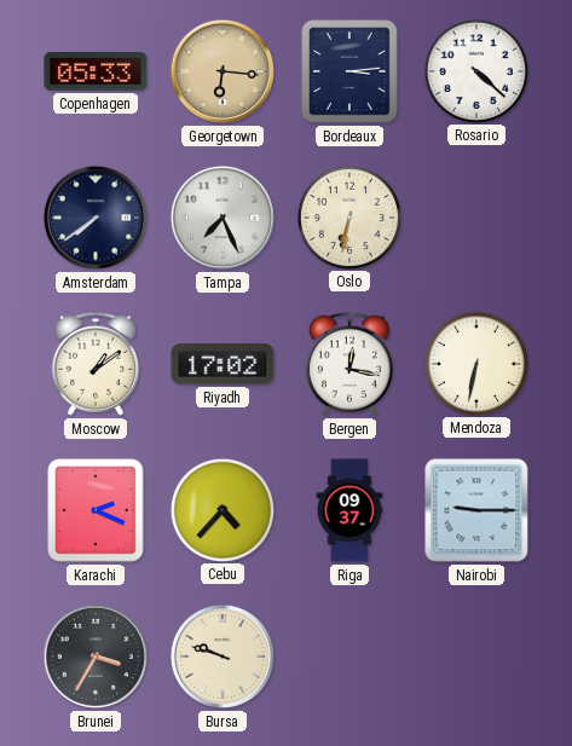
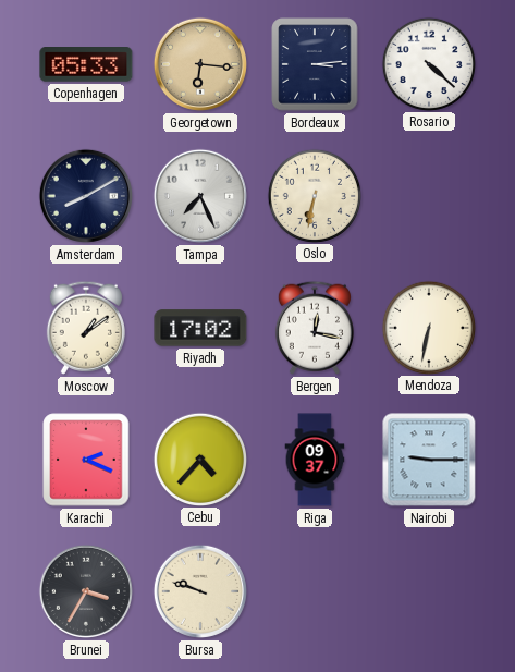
Amsterdam: 7:39 -> 8:10 (86, 196)
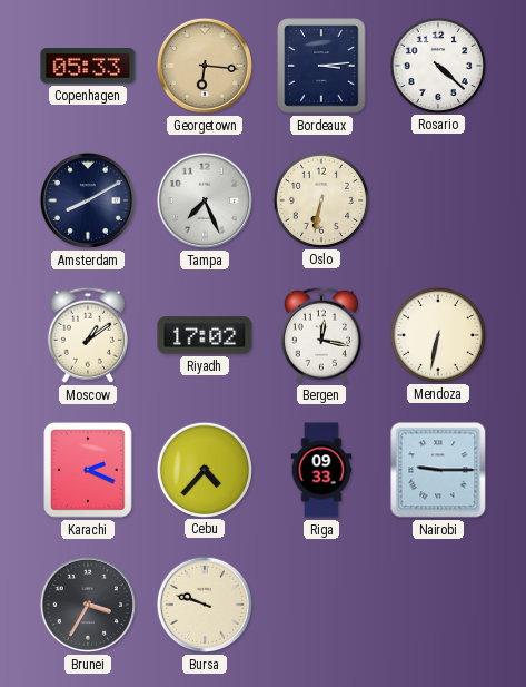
Riga: 09:37 -> 09:33 (321, 470)
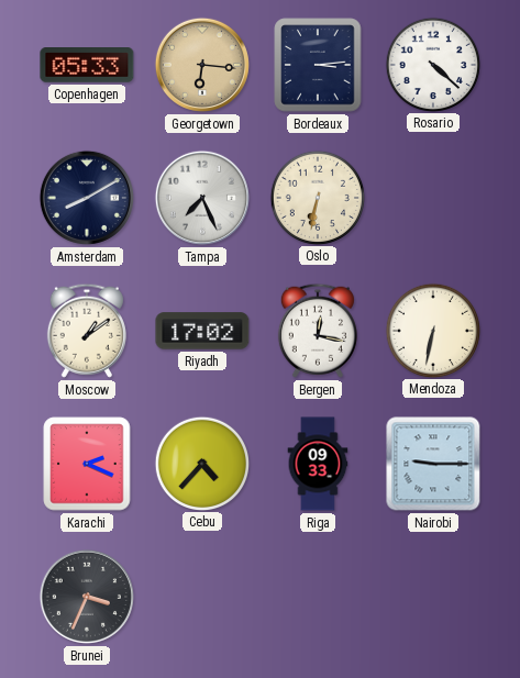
Brunei: 3:35 -> 3:34 (87, 597)
Bursa: 9:48 -> none (205, 605)
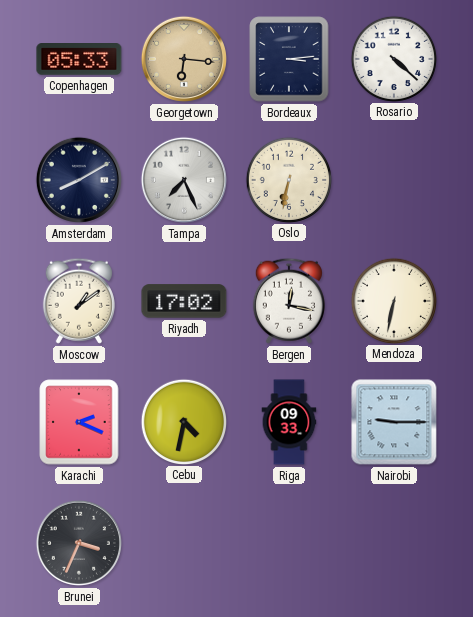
Cebu: 4:37 -> 4:32 (183, 421)
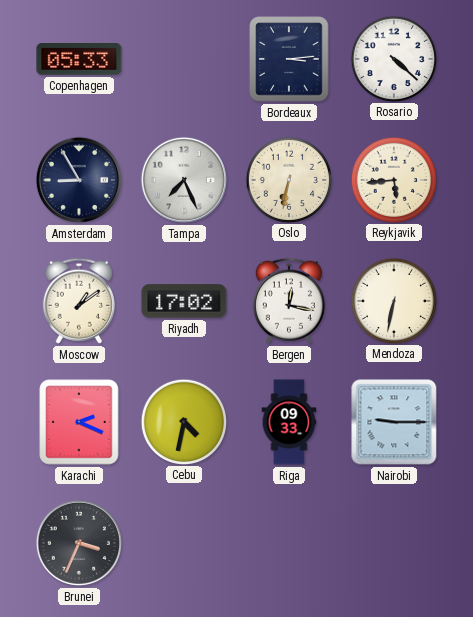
Georgetown: 6:16 -> none (184, 59)
Amsterdam: 8:10 -> 8:55 (79, 180)
Reykjavik: none -> 5:44 (393, 179)
